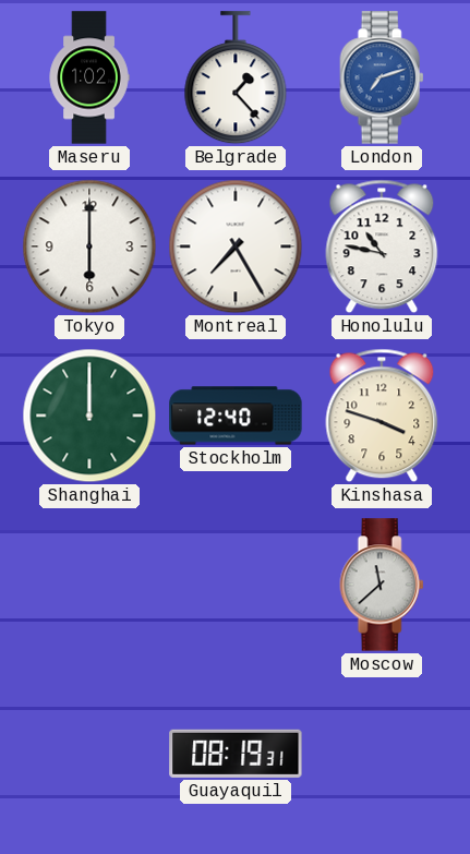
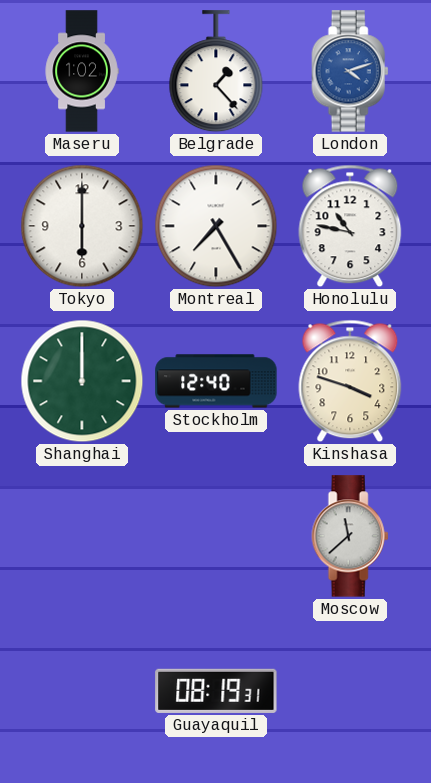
London: 7:12 -> 4:12 (350, 71)
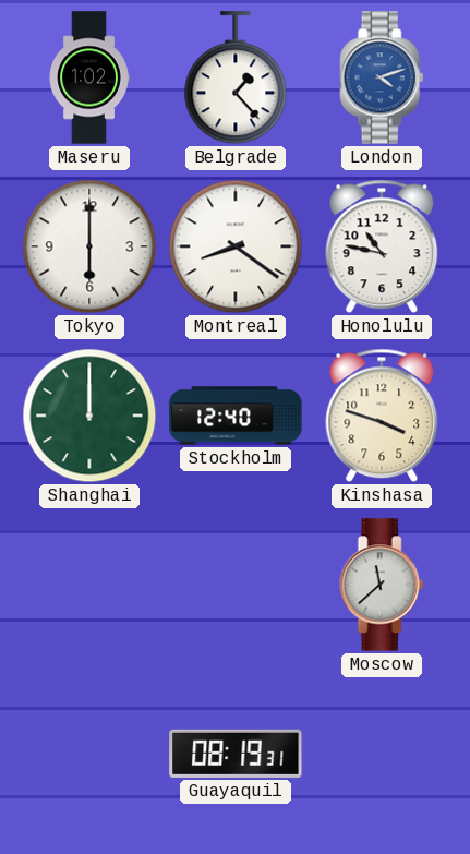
Montreal: 7:25 -> 8:21 (236, 246)
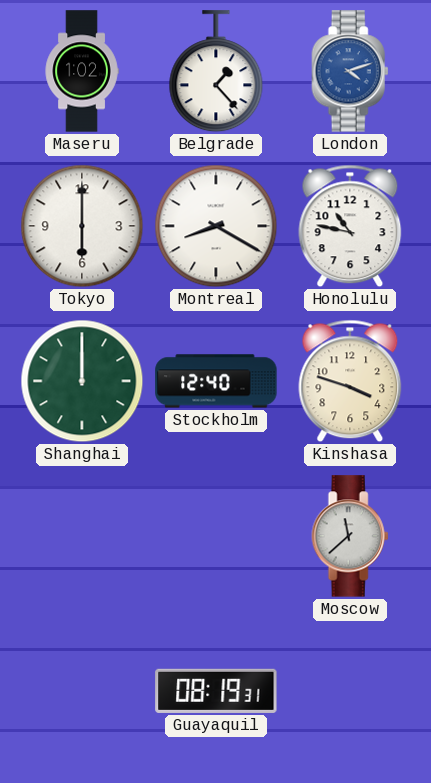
Montreal: 8:21 -> 8:20 (216, 226)
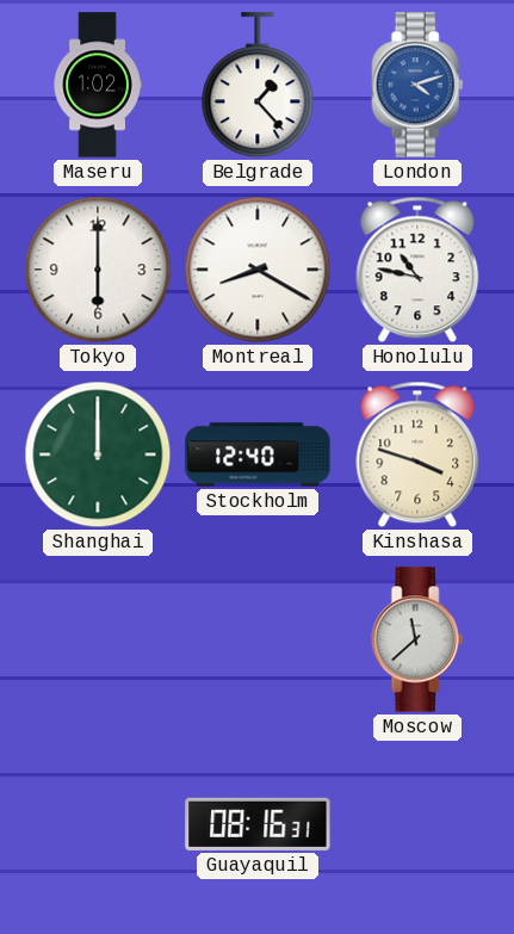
Guayaquil: 08:19 -> 08:16 (258, 824)
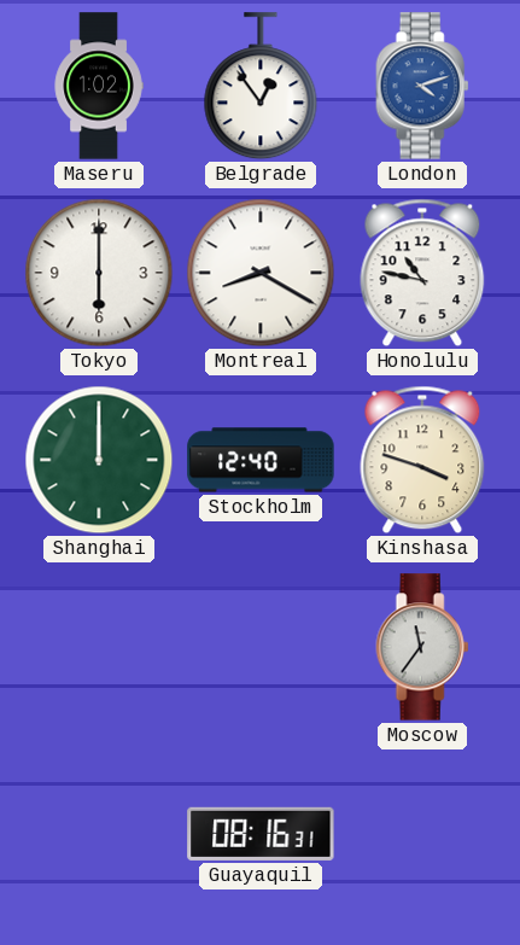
Belgrade: 1:23 -> 12:54 (261, 87)
Moscow: 11:38 -> 11:36 (422, 647)
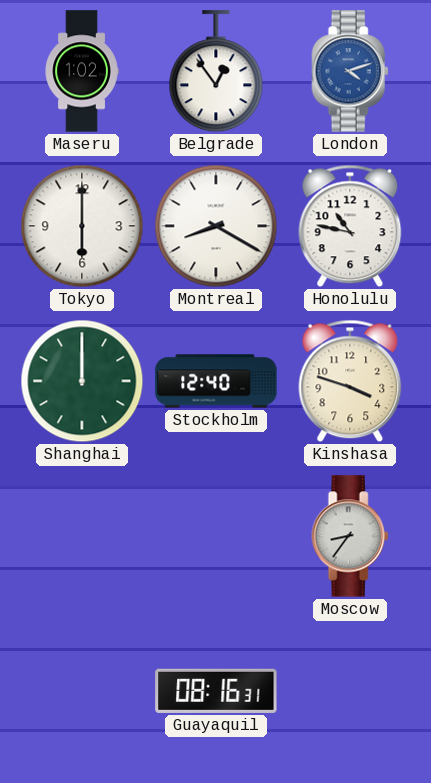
Moscow: 11:36 -> 8:36 (350, 536)
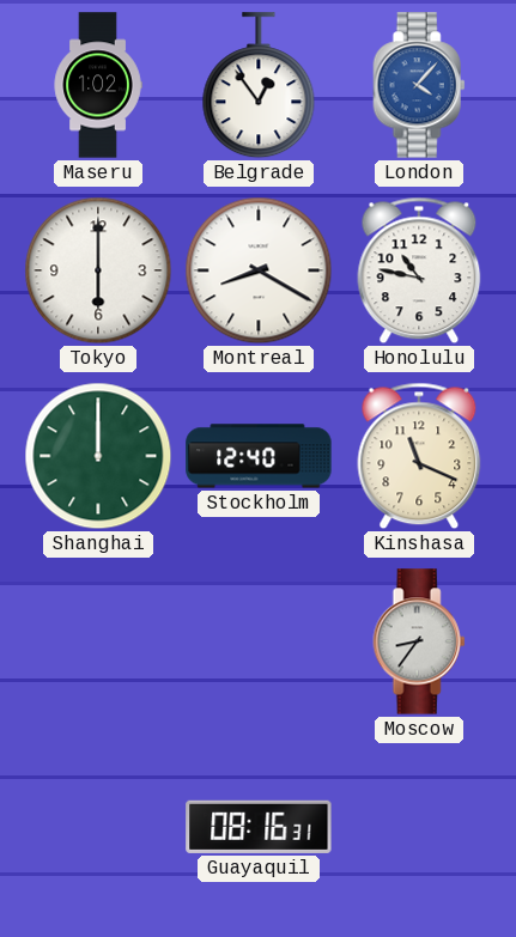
London: 4:12 -> 4:07 (419, 85)
Kinshasa: 3:48 -> 11:19 (419, 456)
